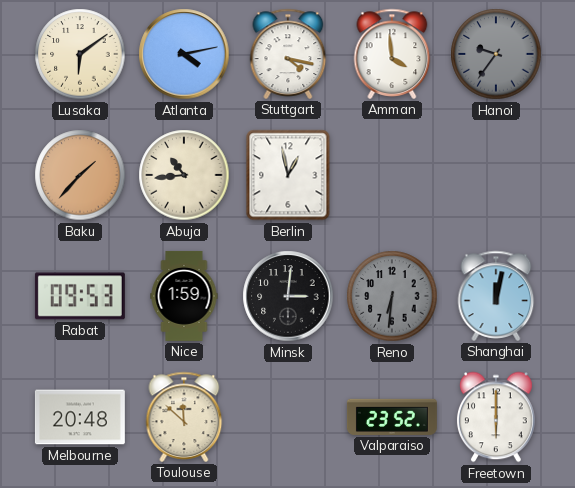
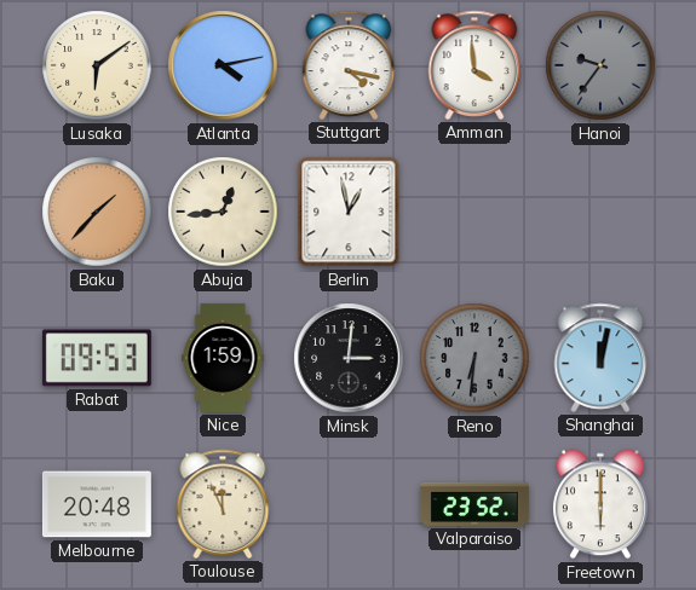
Abuja: 10:44 -> 12:44 (223, 212)
Toulouse: 11:52 -> 11:56 (223, 504)
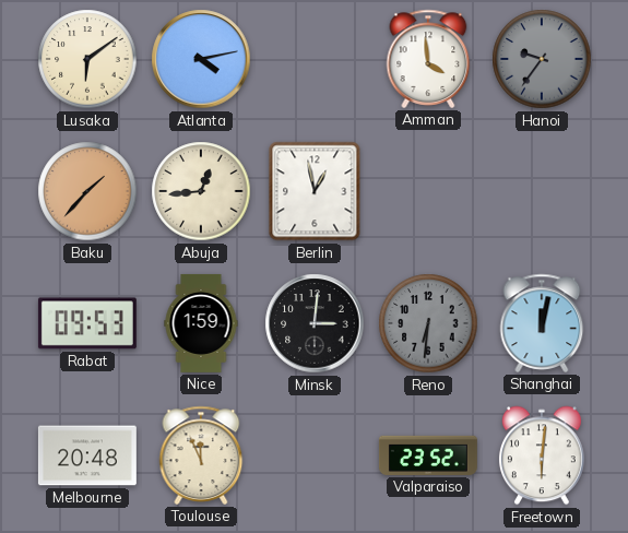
Stuttgart: 4:17 -> none (349, 65)
Freetown: 6:00 -> 6:01 (542, 455)
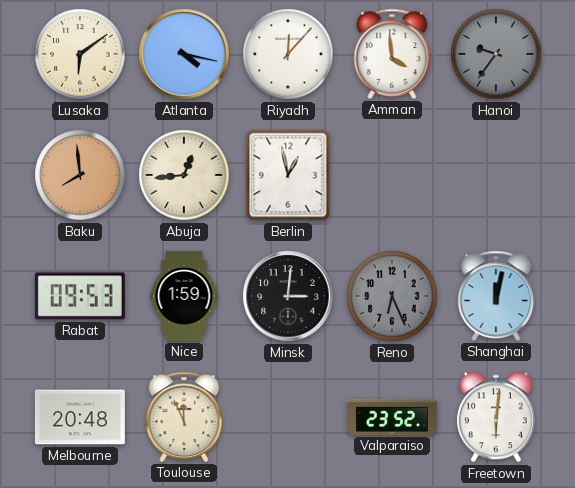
Atlanta: 4:13 -> 4:17 (184, 54)
Riyadh: none -> 12:07 (288, 54)
Baku: 1:37 -> 7:59 (80, 175)
Reno: 6:31 -> 6:26 (392, 296)
